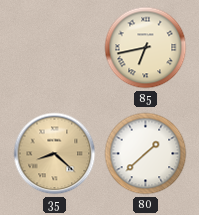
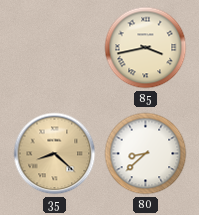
85: 6:43 -> 3:43 (146, 48)
80: 1:38 -> 8:38 (146, 154)
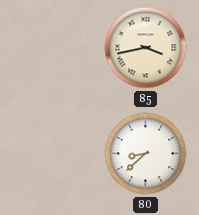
35: 8:22 -> none (55, 154)
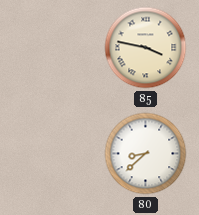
85: 3:43 -> 3:47 (146, 48)
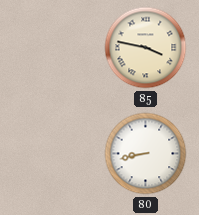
80: 8:38 -> 8:43 (146, 154)
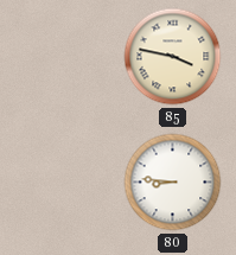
80: 8:43 -> 8:46 (173, 183)
